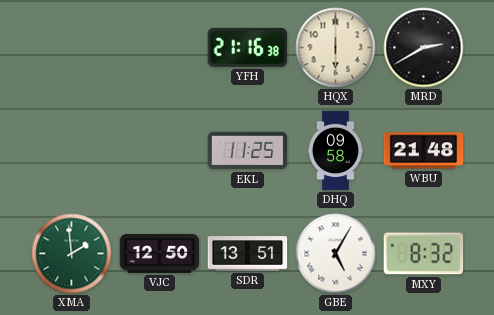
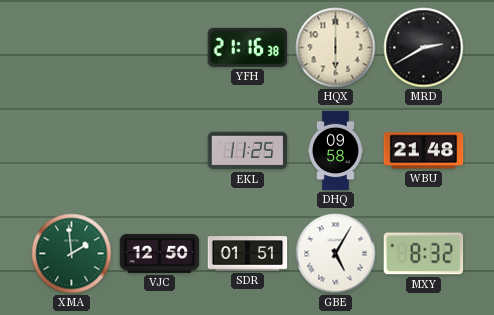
SDR: 13:51 -> 01:51 (248, 254)
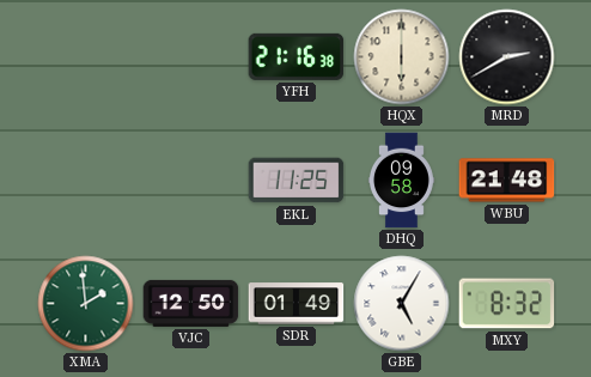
SDR: 01:51 -> 01:49 (297, 304)
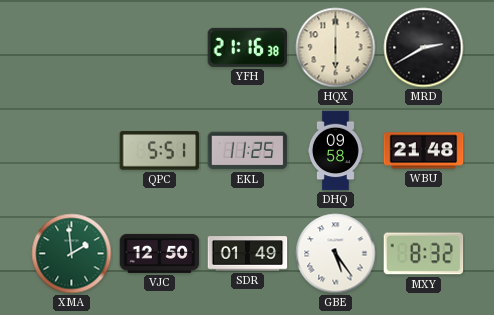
QPC: none -> 5:51 (160, 151)
GBE: 5:05 -> 5:24 (336, 254)
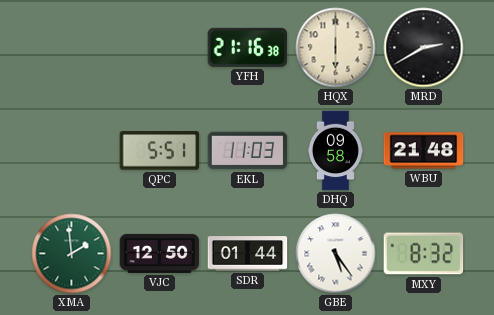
EKL: 11:25 -> 11:03 (248, 151)
SDR: 01:49 -> 01:44 (248, 254)
